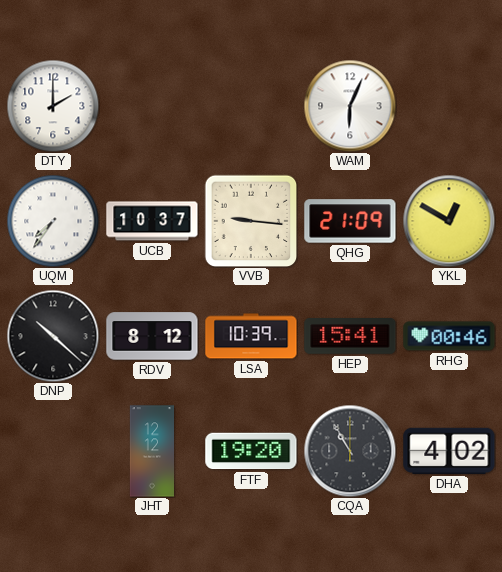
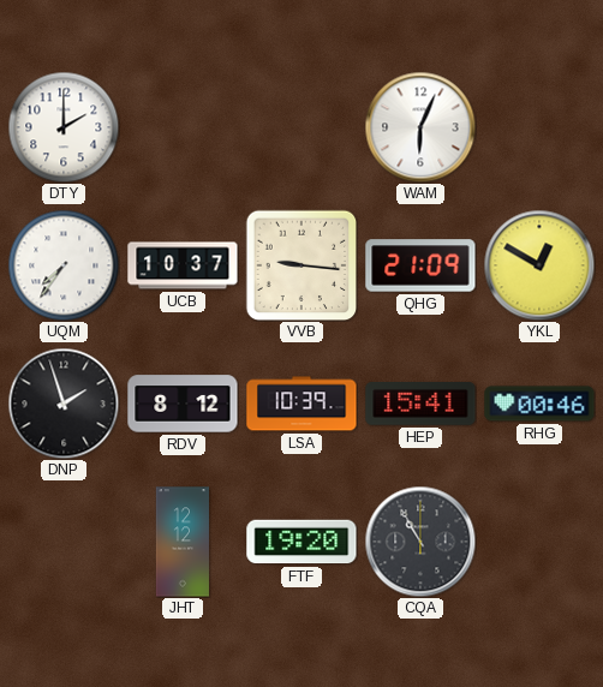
DNP: 10:22 -> 1:57 (64, 404)
DHA: 4:02 -> none (449, 451)
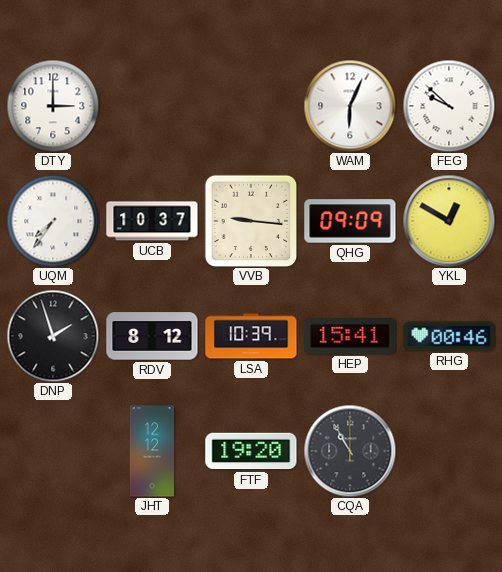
DTY: 2:00 -> 3:00 (53, 106)
FEG: none -> 9:52 (449, 106)
QHG: 21:09 -> 09:09 (350, 221)
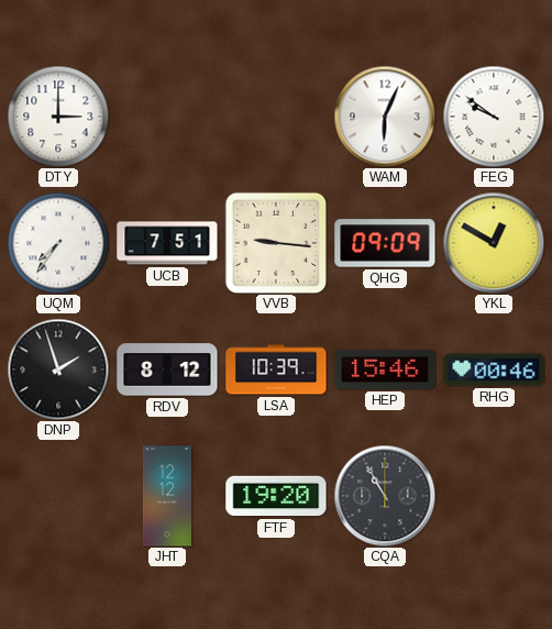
FEG: 9:52 -> 9:51 (494, 117)
UCB: 10:37 -> 7:51 (167, 243)
HEP: 15:41 -> 15:46 (385, 371)
